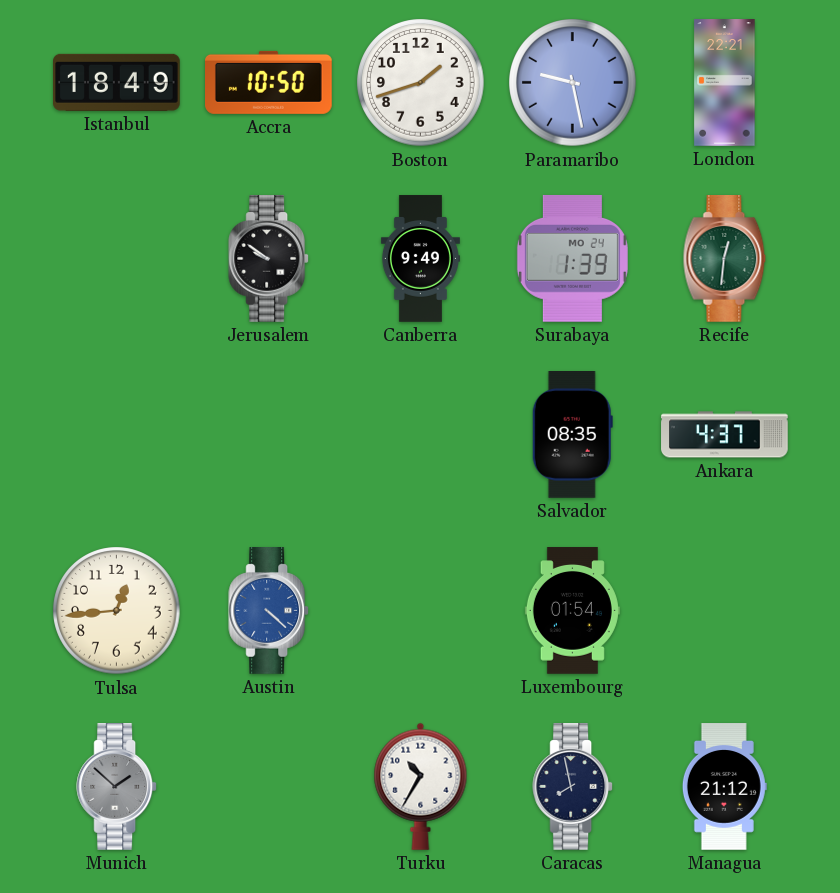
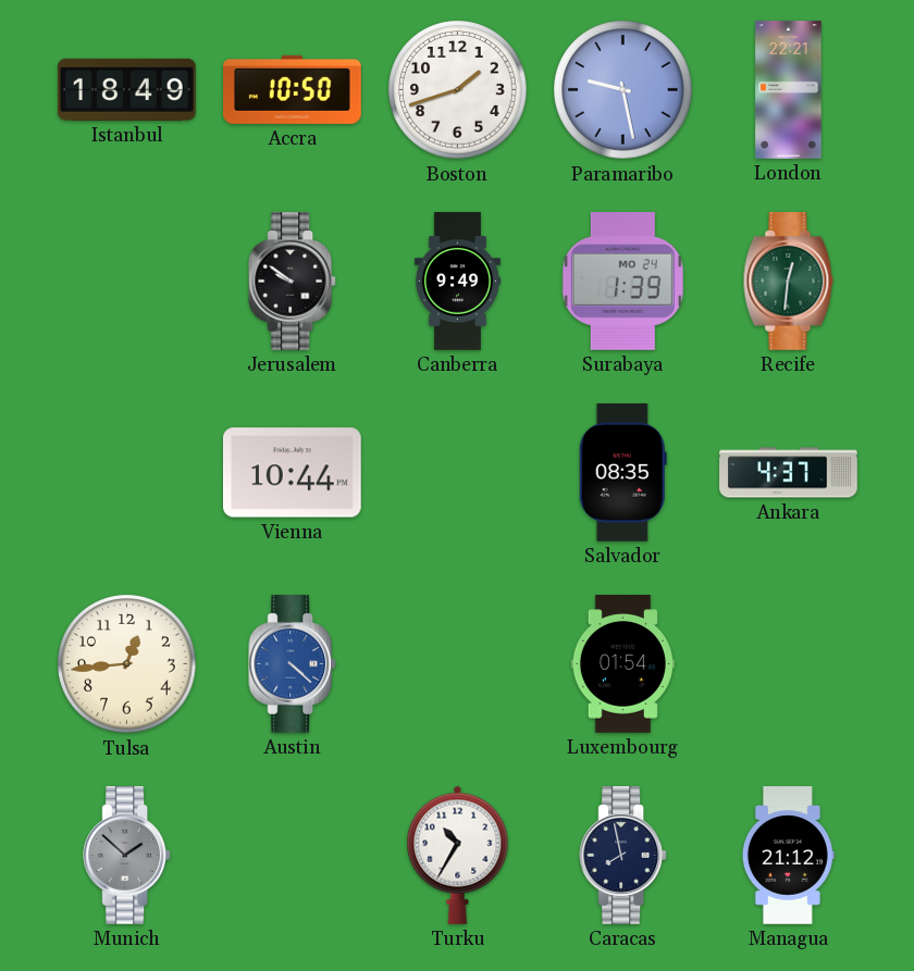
Vienna: none -> 10:44 (293, 473)
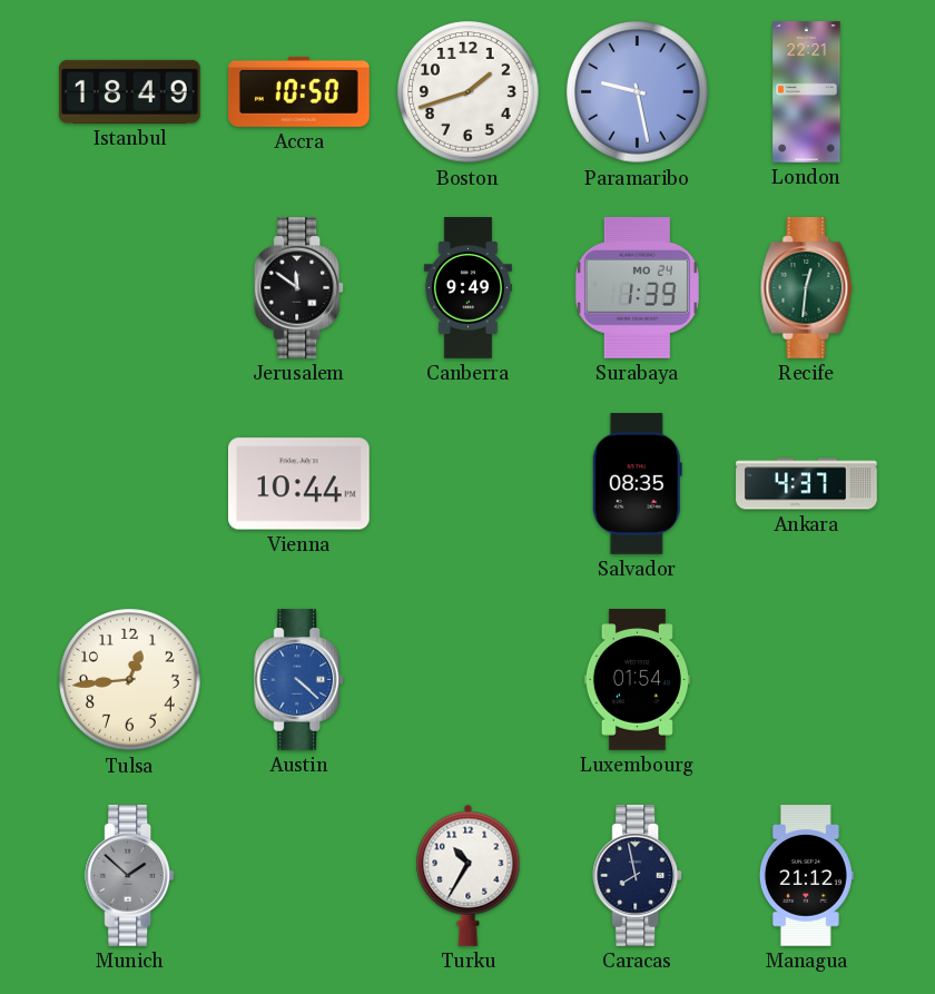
Jerusalem: 9:51 -> 11:51 (299, 288)
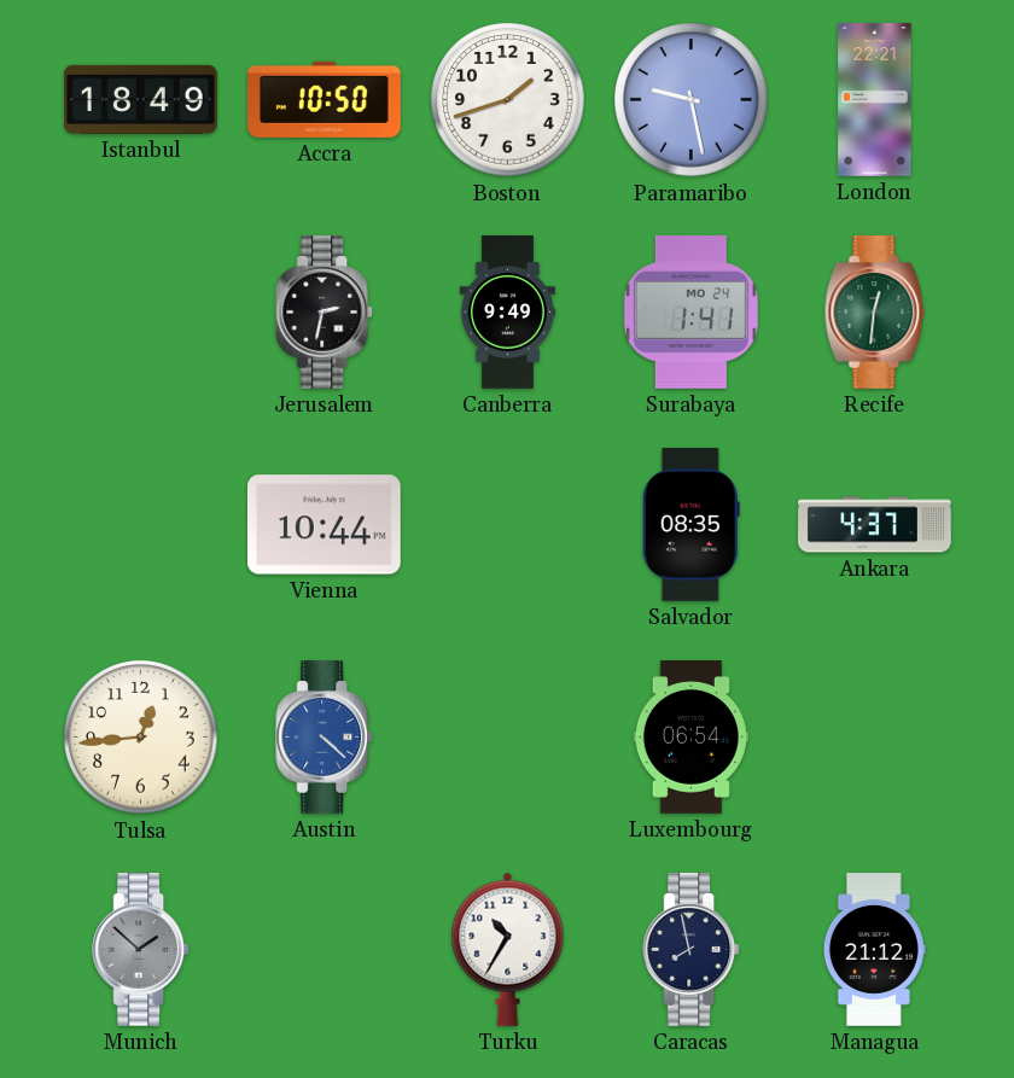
Jerusalem: 11:51 -> 2:32 (325, 313)
Surabaya: 1:39 -> 1:41 (690, 311)
Luxembourg: 01:54 -> 06:54 (690, 738)
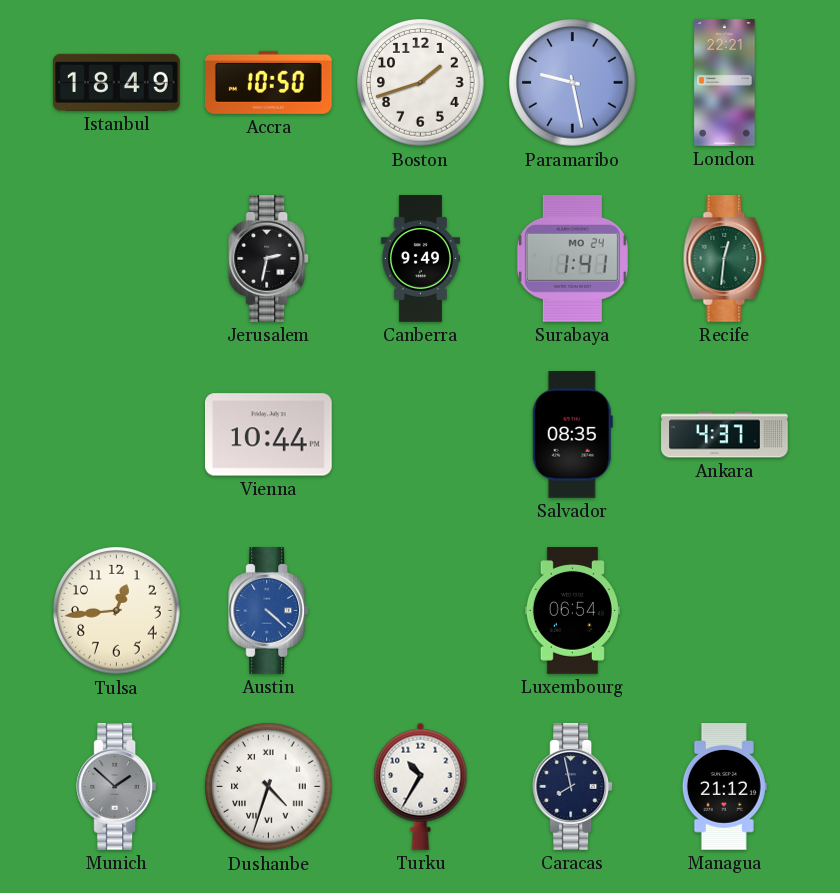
Dushanbe: none -> 4:33 (269, 787)
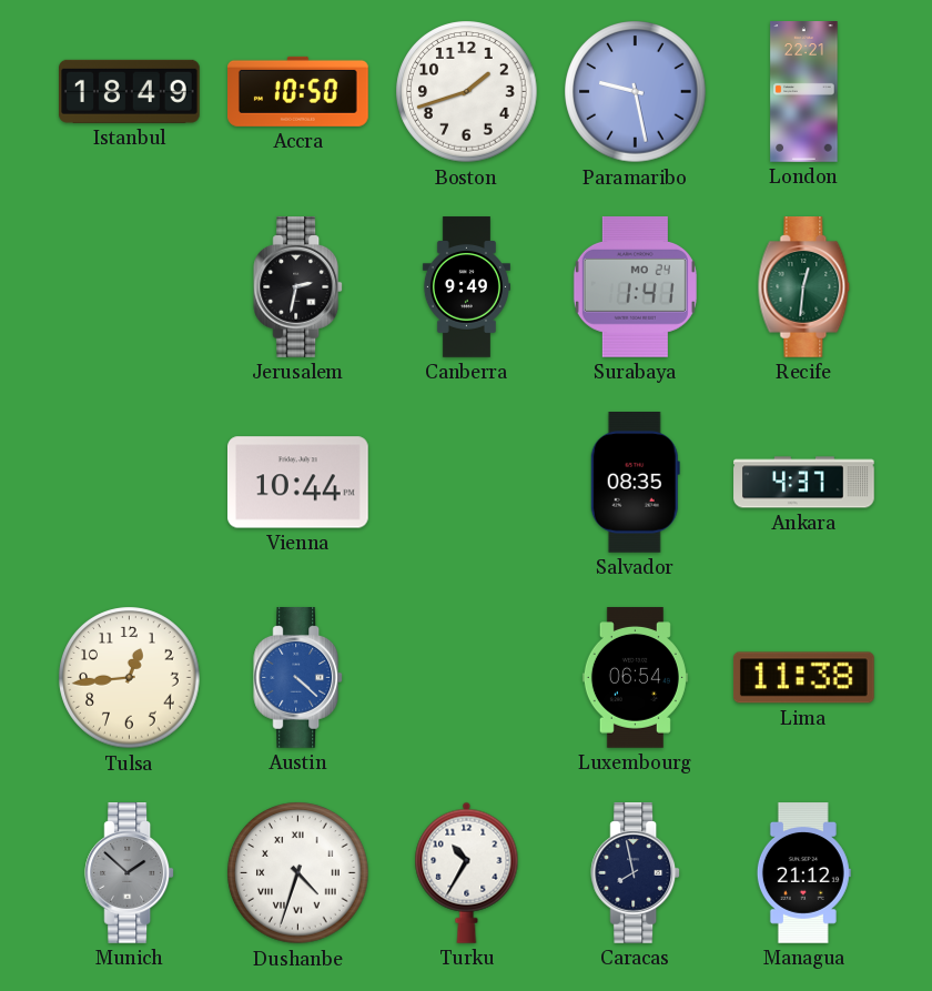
Lima: none -> 11:38 (803, 678)
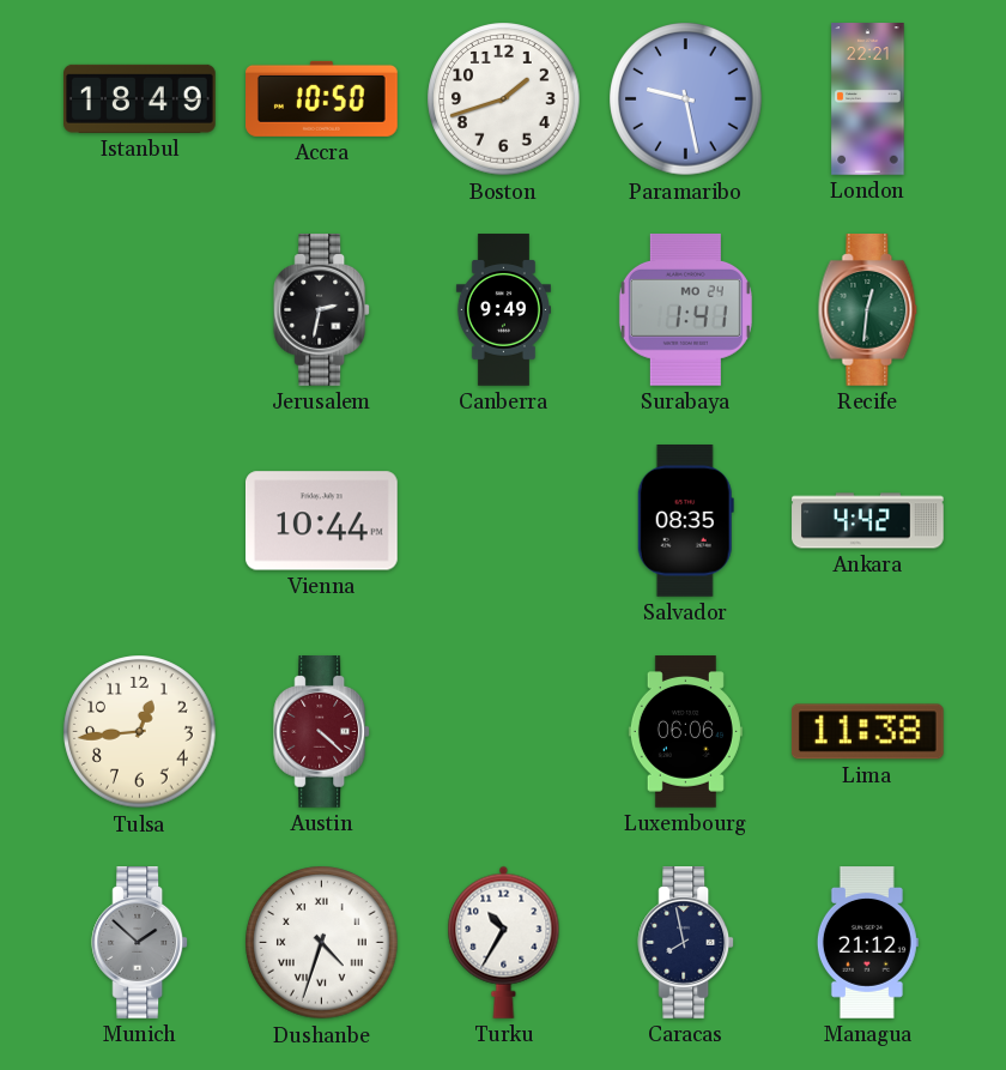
Ankara: 4:37 -> 4:42 (868, 521)
Austin dial: blue -> burgundy (322, 732)
Luxembourg: 06:54 -> 06:06 (685, 732)
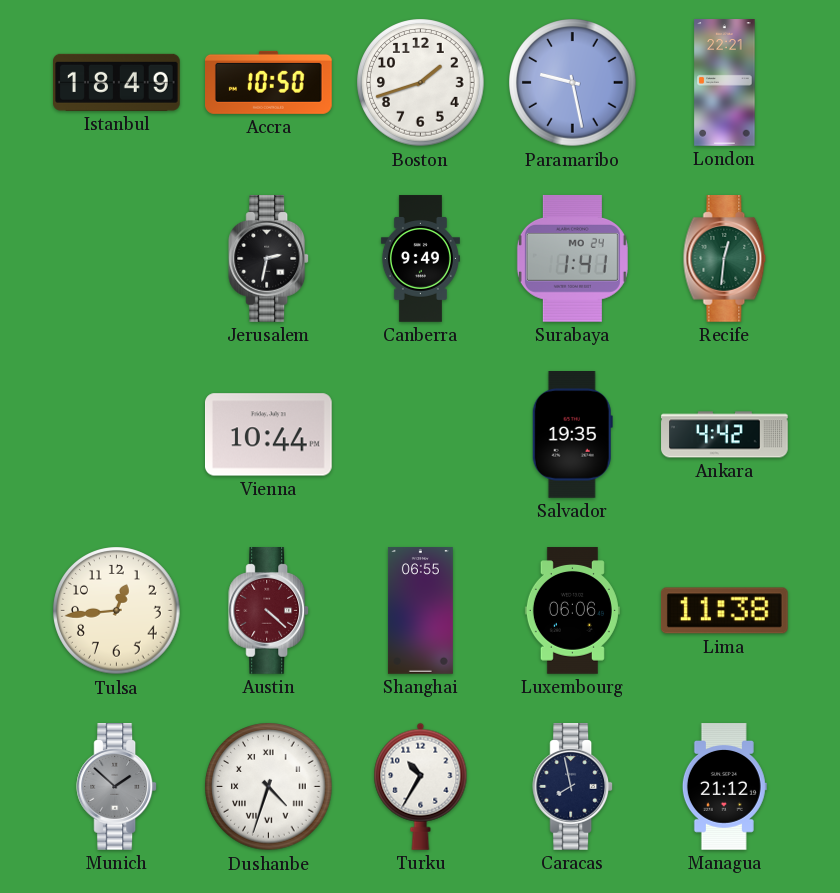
Salvador: 08:35 -> 19:35 (572, 435)
Shanghai: none -> 06:55 (420, 611)
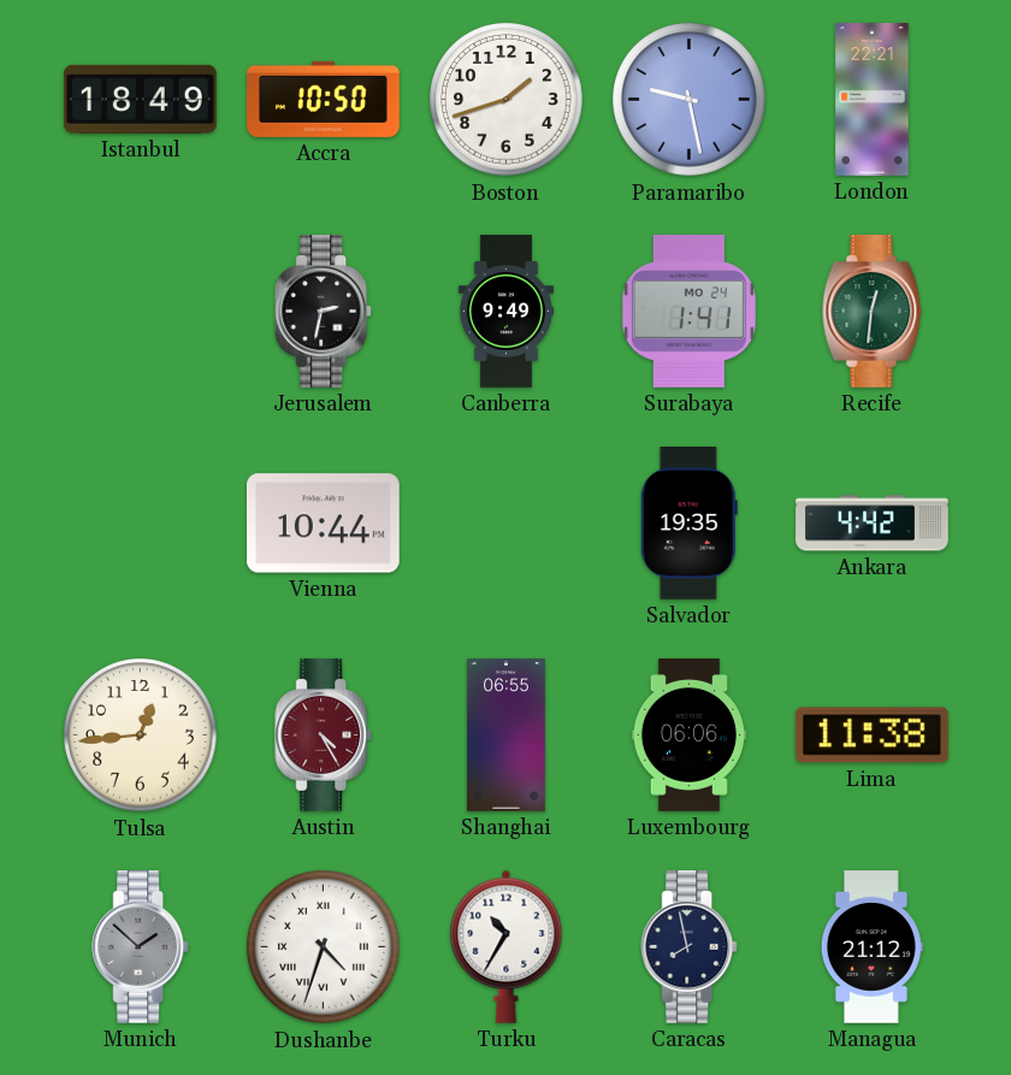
Austin: 4:22 -> 4:25 (324, 736)
